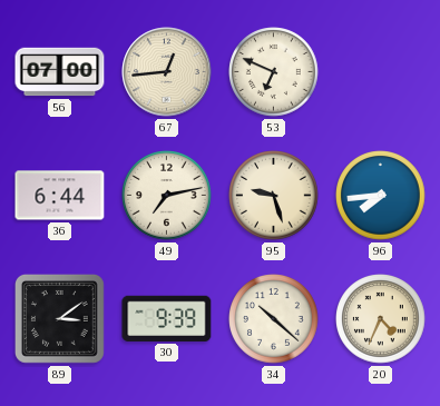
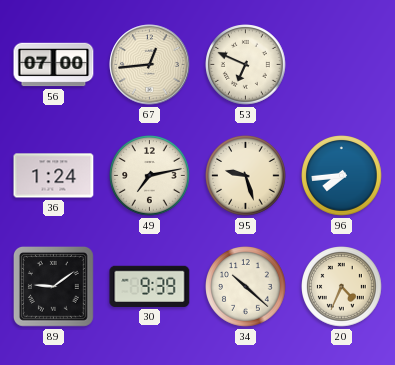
36: 6:44 -> 1:24 (54, 176)
89: 3:09 -> 9:09 (53, 286)
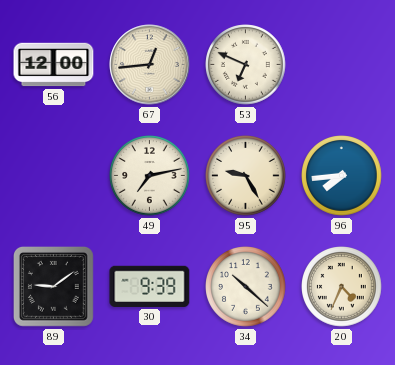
56: 07:00 -> 12:00 (54, 65)
36: 1:24 -> none (54, 176)
95: 9:27 -> 9:25 (246, 176)
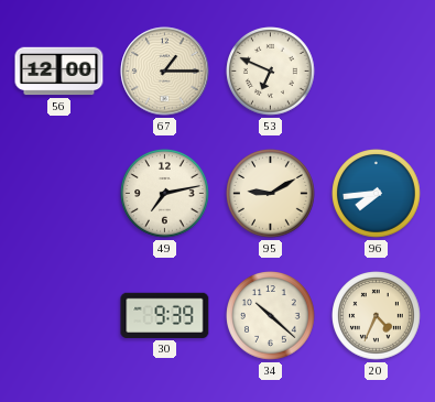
67: 12:44 -> 1:15 (165, 72)
95: 9:25 -> 9:10 (271, 194)
89: 9:09 -> none (53, 286)
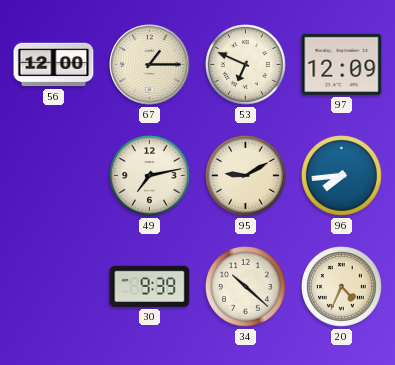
97: none -> 12:09 (342, 64)
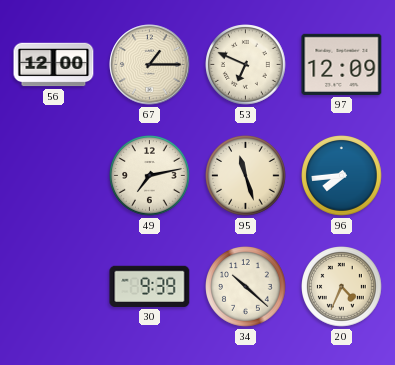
95: 9:10 -> 11:27 (246, 176)
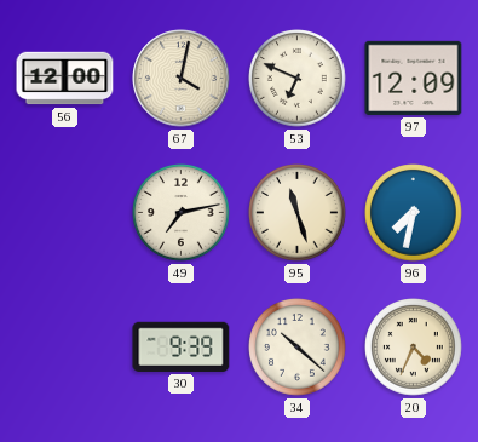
67: 1:15 -> 4:02 (182, 79)
96: 7:44 -> 7:32 (414, 213)
